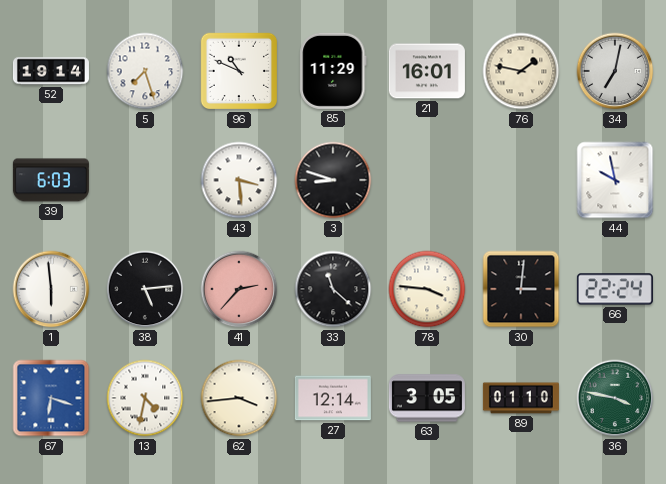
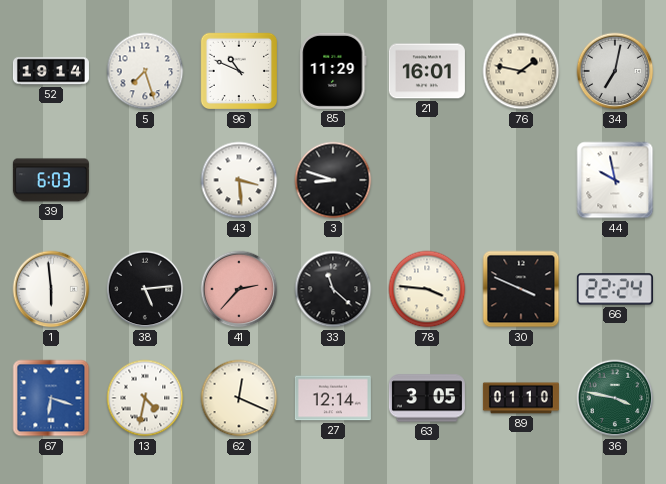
30: 3:01 -> 3:49 (521, 289)
62: 3:44 -> 12:19 (239, 398)
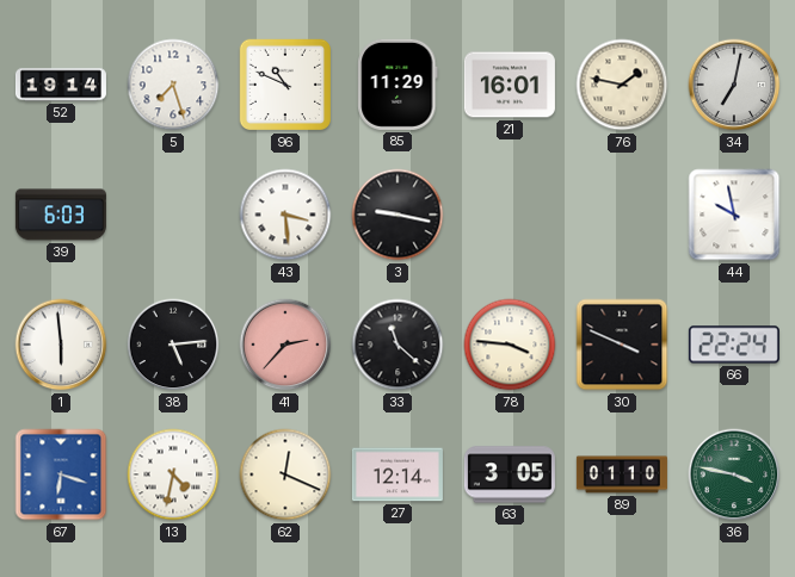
3: 8:48 -> 9:17 (397, 215)
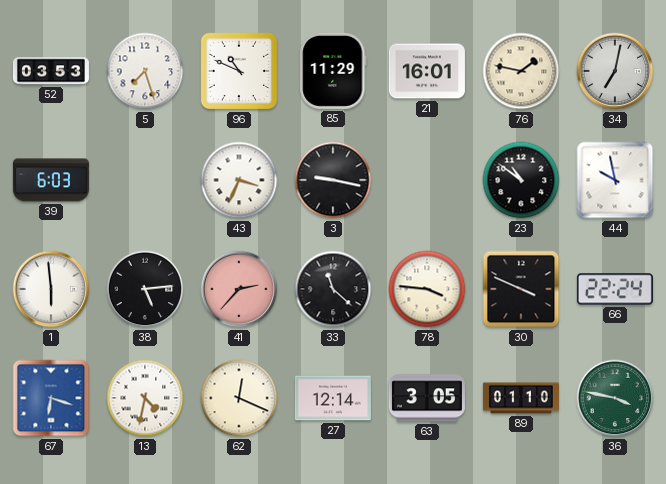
52: 19:14 -> 03:53 (51, 71)
43: 3:29 -> 3:34 (239, 180)
23: none -> 10:51 (521, 180)
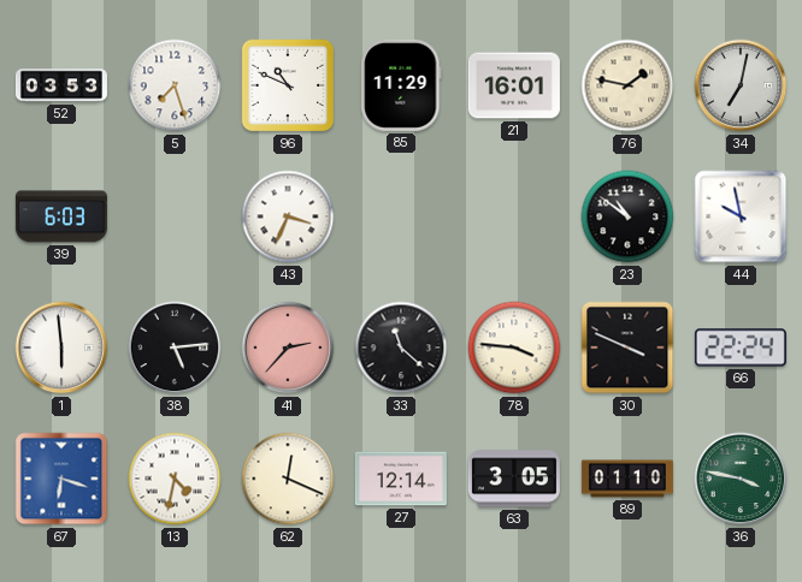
3: 9:17 -> none (333, 180)
